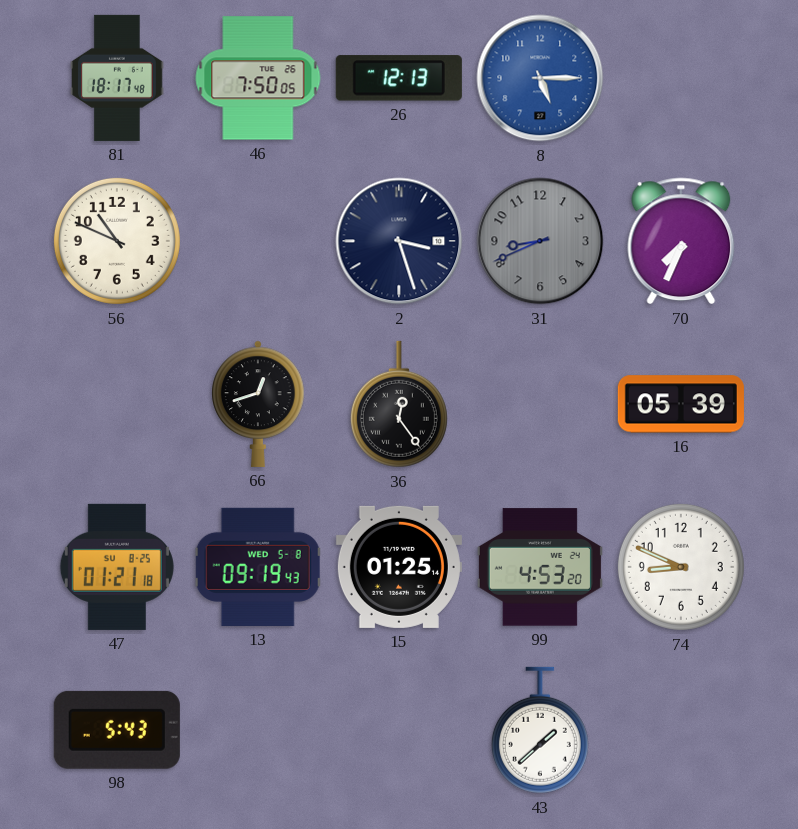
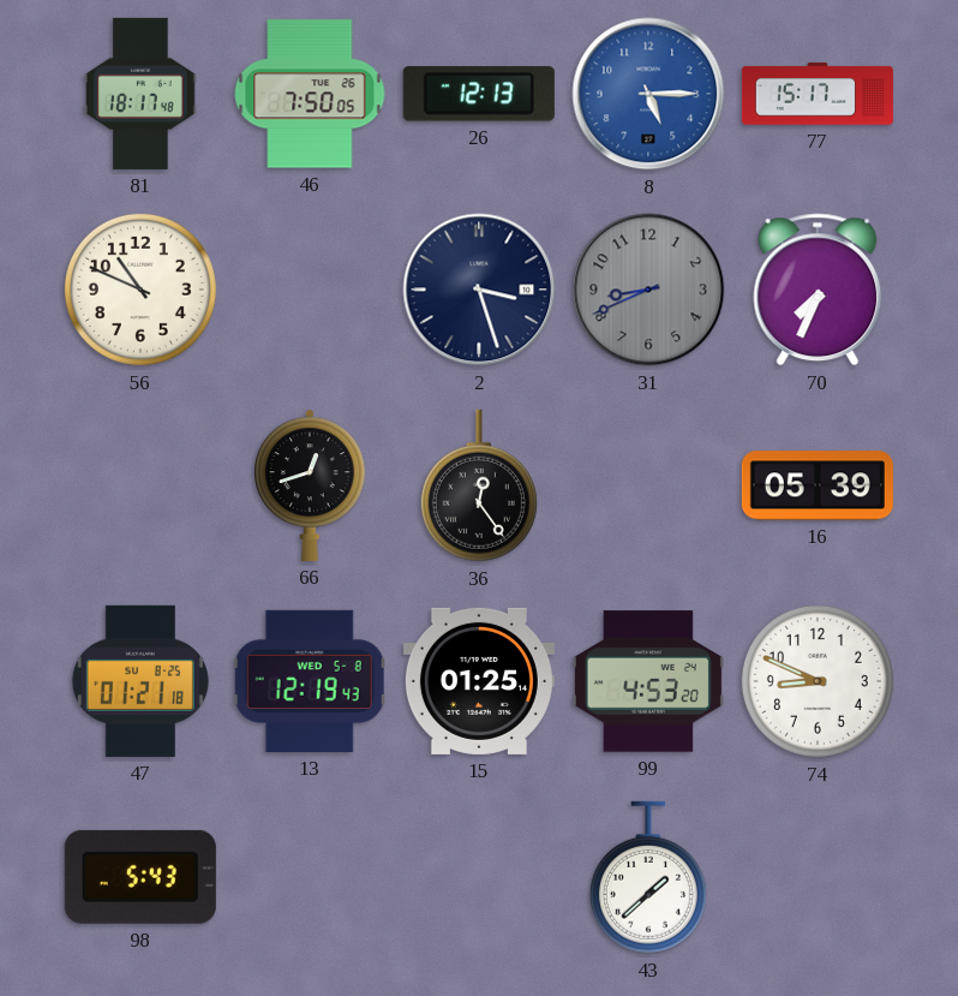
77: none -> 15:17 (818, 94)
13: 09:19 -> 12:19 (310, 681)
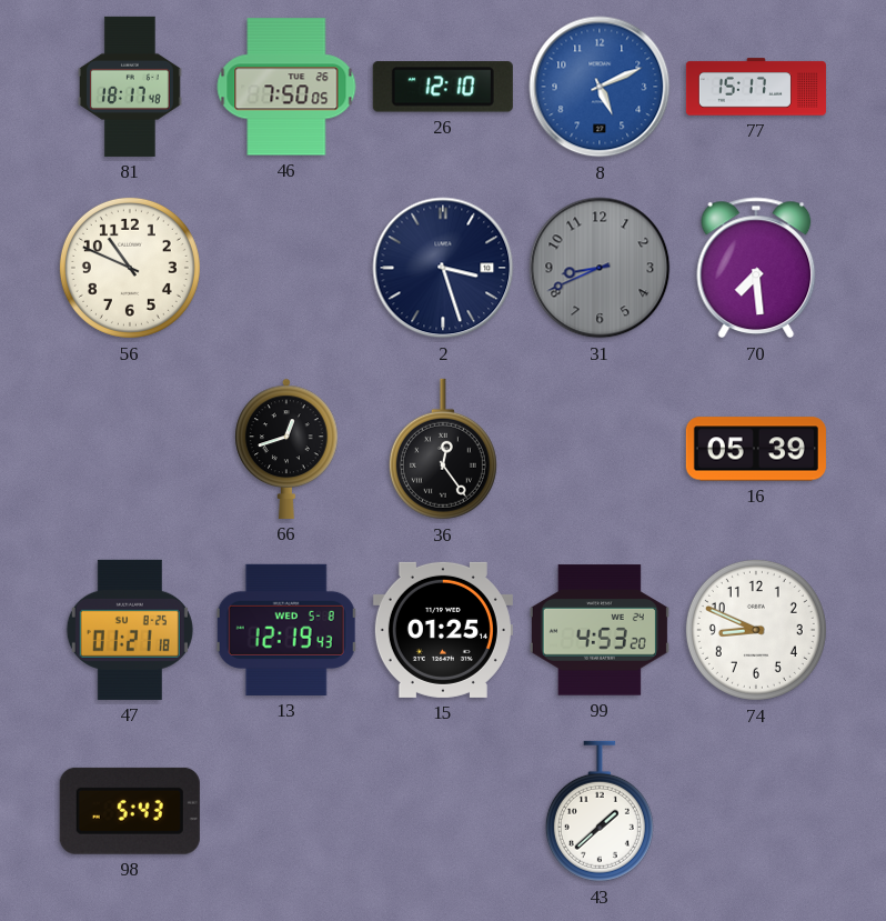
26: 12:13 -> 12:10 (443, 87)
8: 5:15 -> 5:11 (600, 87)
70: 7:34 -> 7:29 (756, 268)
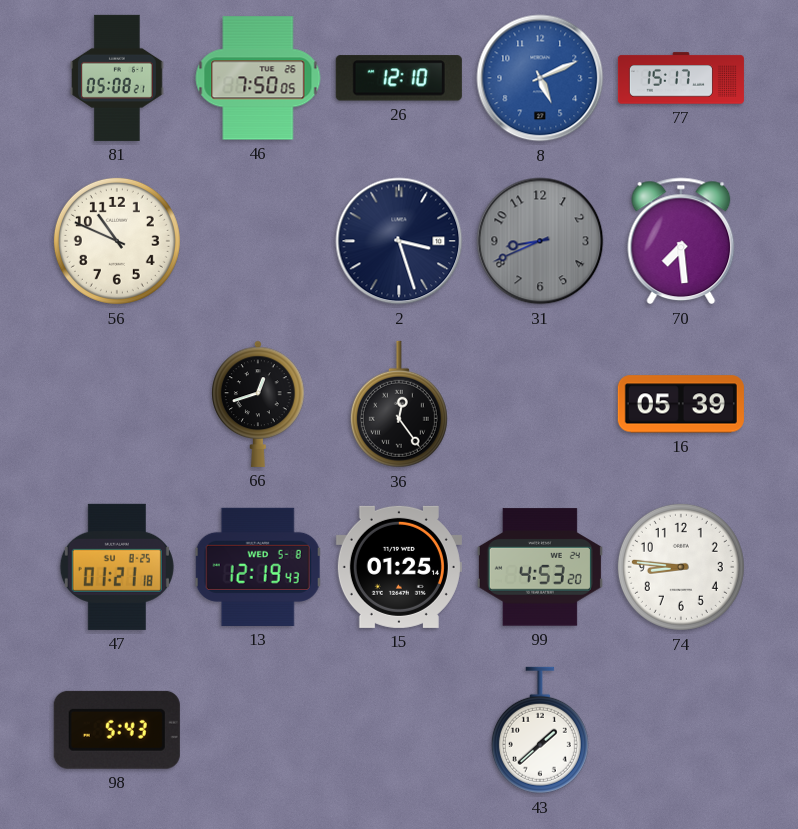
81: 18:17 -> 05:08 (118, 78)
74: 8:49 -> 8:46 (681, 567)
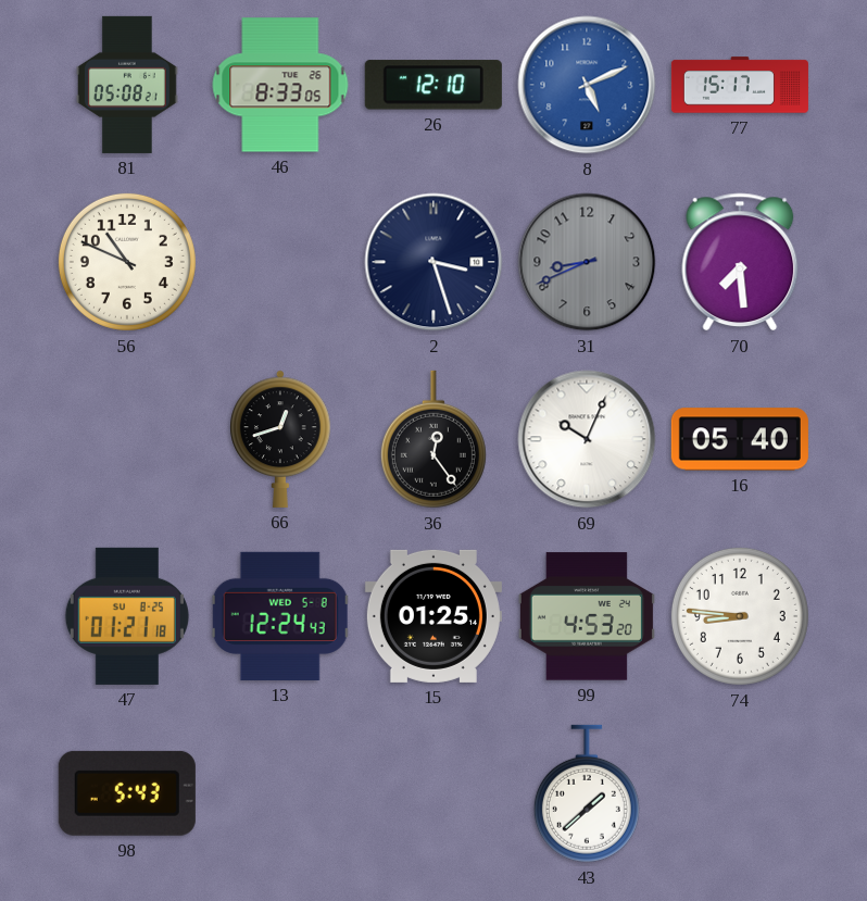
46: 7:50 -> 8:33 (280, 85)
69: none -> 10:04 (587, 439)
16: 05:39 -> 05:40 (740, 439)
13: 12:19 -> 12:24 (280, 616)
